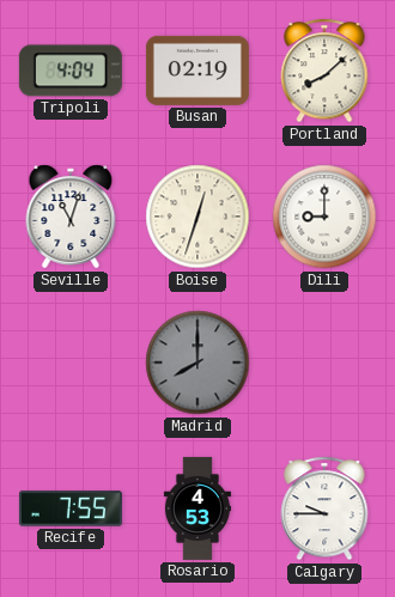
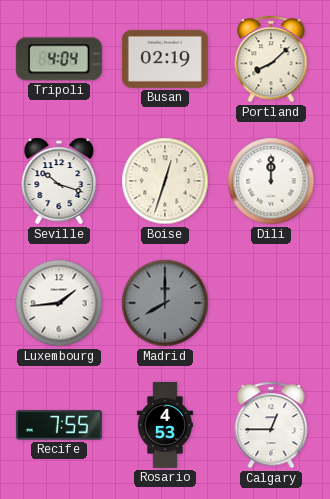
Seville: 11:03 -> 10:18 (59, 181)
Dili: 9:00 -> 12:00 (271, 181)
Luxembourg: none -> 1:44 (59, 303)
Calgary: 9:45 -> 12:45 (271, 425)
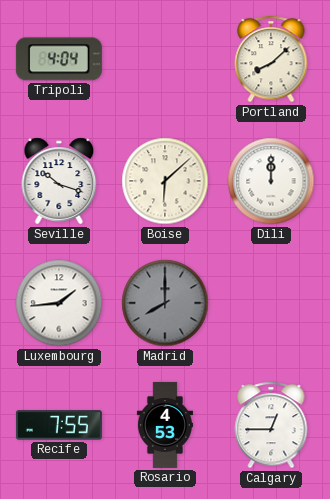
Busan: 02:19 -> none (165, 59)
Boise: 12:33 -> 6:08 (165, 181)
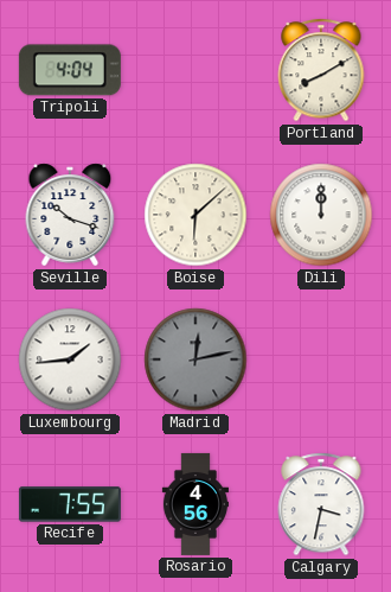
Portland: 8:08 -> 8:10 (321, 70)
Madrid: 8:00 -> 12:13 (195, 359)
Rosario: 4:53 -> 4:56 (195, 504)
Calgary: 12:45 -> 3:32 (321, 504)
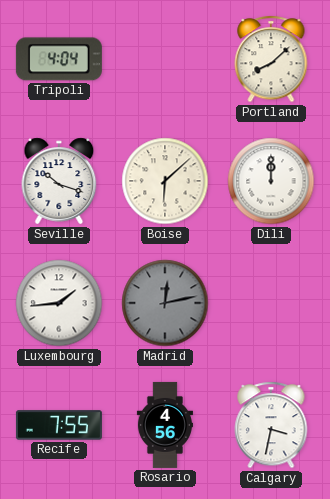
Portland: 8:10 -> 8:08 (271, 59)
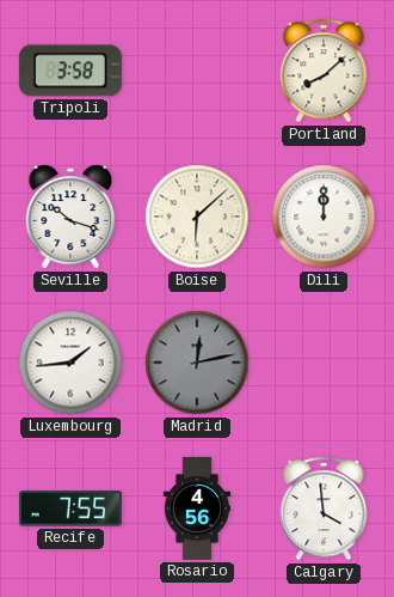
Tripoli: 4:04 -> 3:58 (70, 71)
Calgary: 3:32 -> 3:59 (324, 508)
